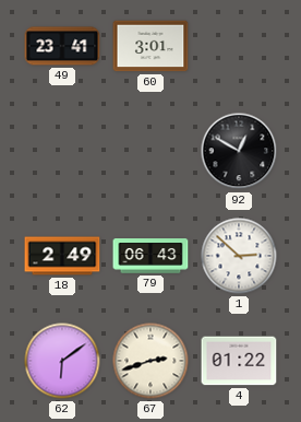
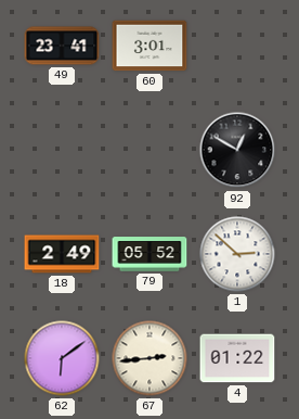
79: 06:43 -> 05:52 (149, 254)
67: 2:42 -> 2:44 (149, 358)
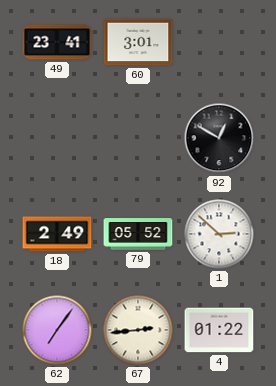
62: 6:09 -> 7:06 (57, 330)
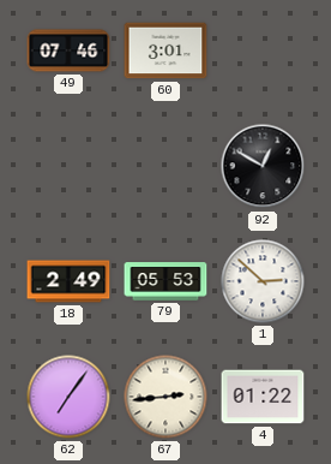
49: 23:41 -> 07:46 (68, 50)
79: 05:52 -> 05:53 (165, 281)
